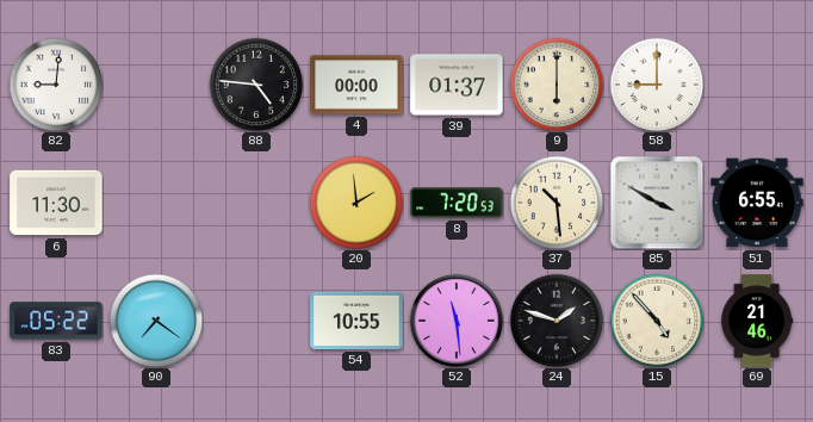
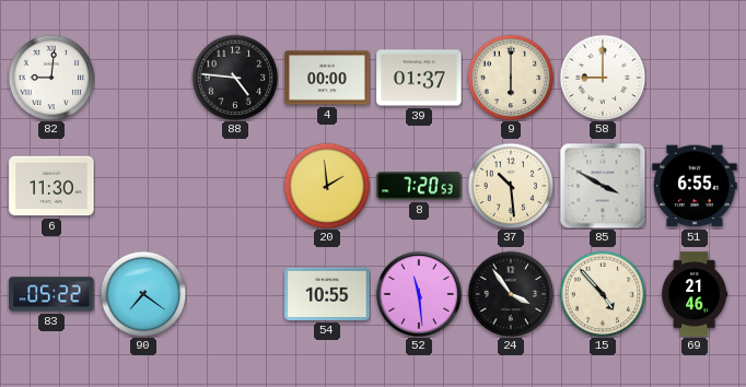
24: 1:48 -> 3:54 (511, 294)
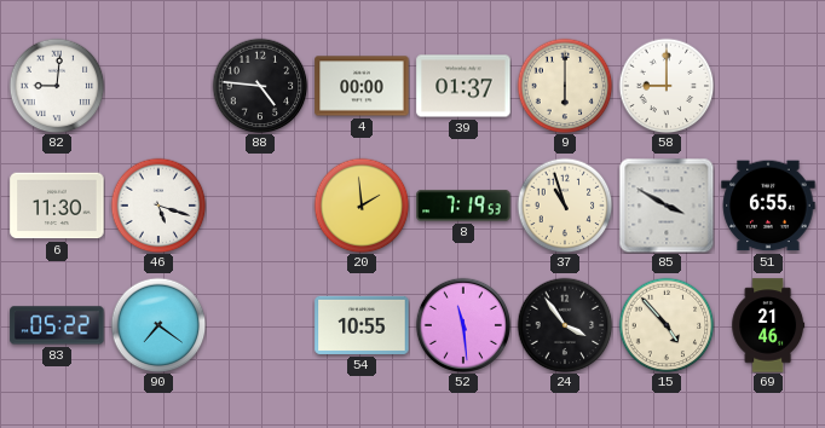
46: none -> 5:18 (158, 206)
8: 7:20 -> 7:19 (463, 206)
37: 10:29 -> 10:57 (565, 206)
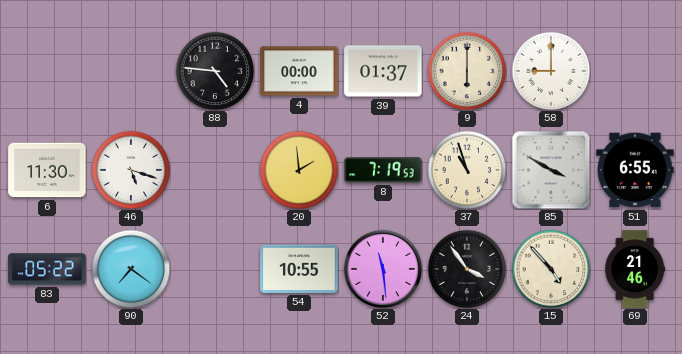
82: 9:01 -> none (57, 86)
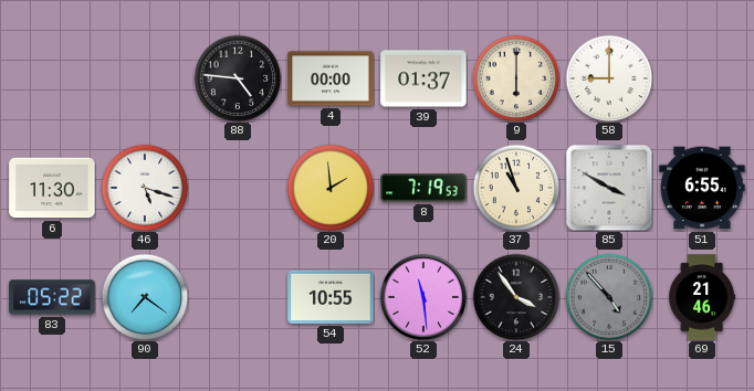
15 dial: cream -> grey (609, 297)
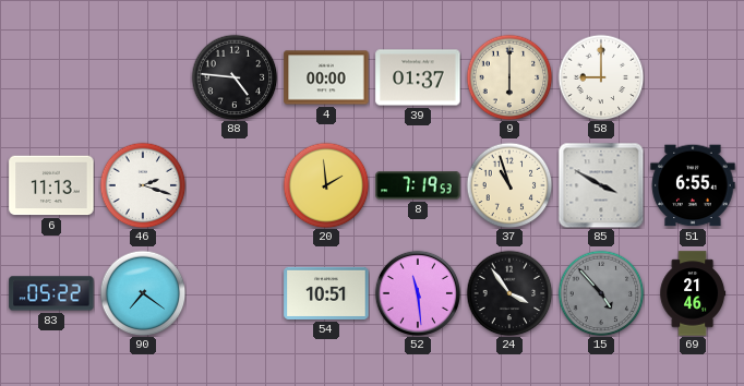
6: 11:30 -> 11:13 (51, 185)
46: 5:18 -> 2:18 (143, 185)
54: 10:55 -> 10:51 (326, 293)
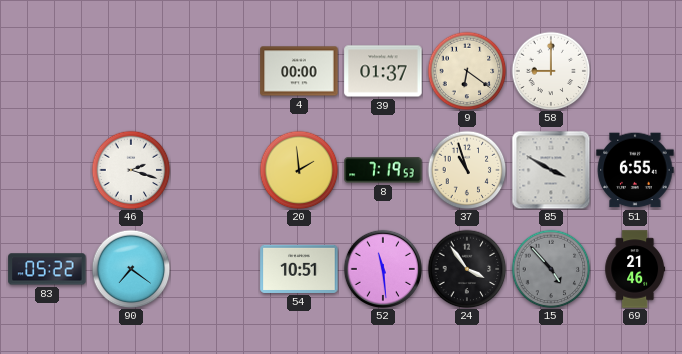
88: 4:46 -> none (235, 77)
9: 6:00 -> 6:21 (467, 71)
6: 11:13 -> none (51, 185)
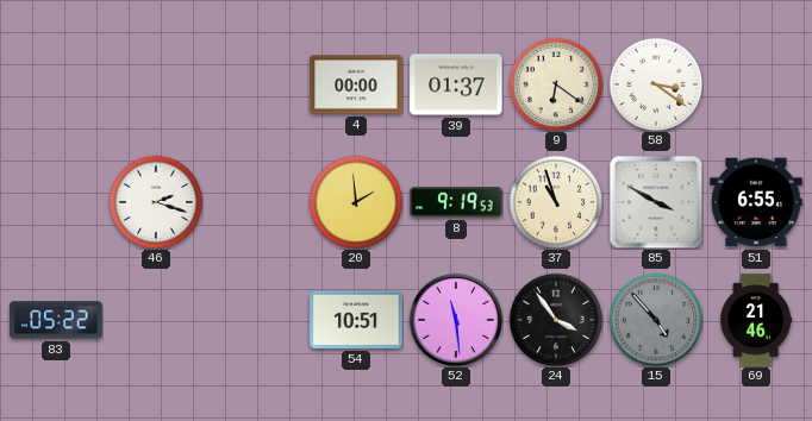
58: 9:00 -> 3:21 (656, 84)
8: 7:19 -> 9:19 (456, 202)
90: 7:21 -> none (131, 269)
